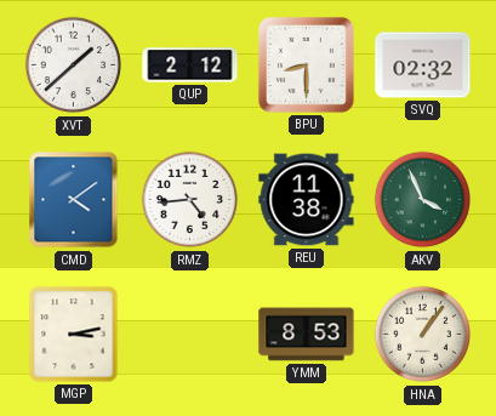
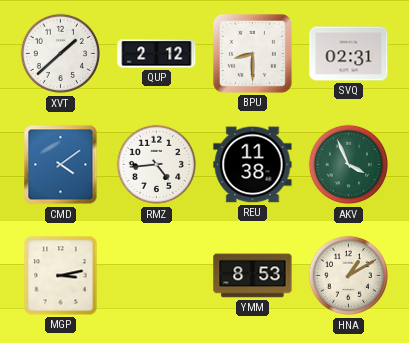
SVQ: 02:32 -> 02:31 (349, 54)
HNA: 1:06 -> 1:10 (348, 276)
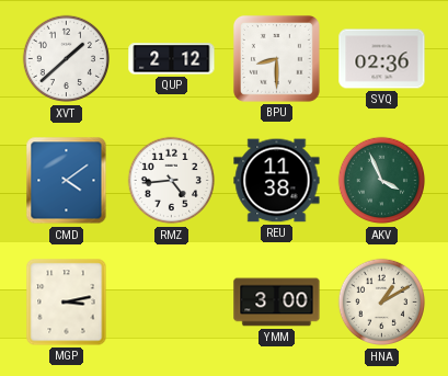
SVQ: 02:31 -> 02:36 (382, 59)
YMM: 8:53 -> 3:00 (277, 303)
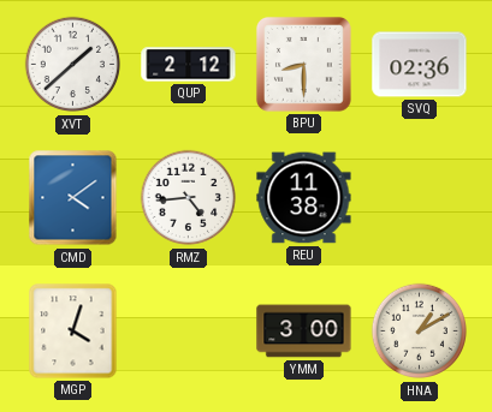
AKV: 3:56 -> none (381, 181)
MGP: 3:13 -> 4:03 (73, 332)
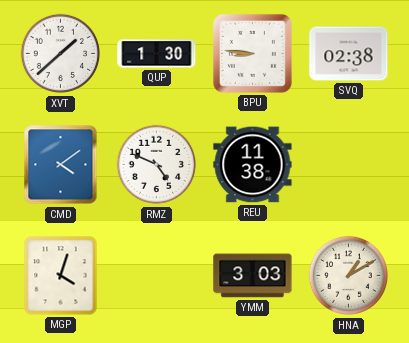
QUP: 2:12 -> 1:30 (157, 54)
BPU: 8:30 -> 8:46 (252, 53)
SVQ: 02:36 -> 02:38 (349, 54)
RMZ: 4:44 -> 4:49 (156, 165)
YMM: 3:00 -> 3:03 (253, 276)
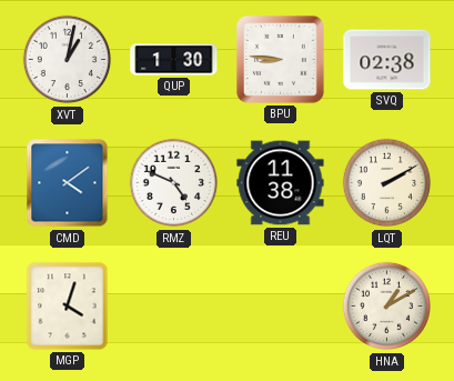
XVT: 1:38 -> 1:02 (67, 60)
LQT: none -> 2:10 (386, 183)
YMM: 3:03 -> none (253, 276)
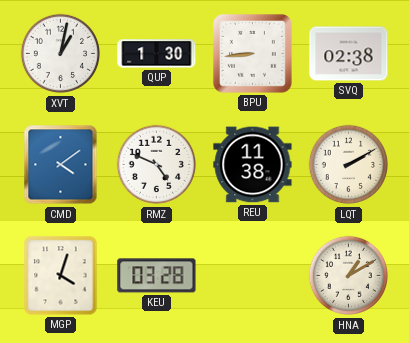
BPU: 8:46 -> 8:44 (252, 53)
KEU: none -> 03:28 (157, 276)
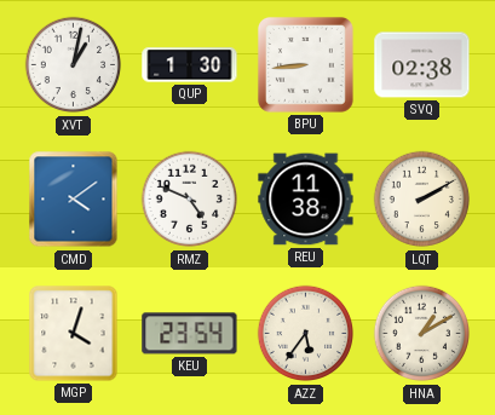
KEU: 03:28 -> 23:54 (190, 334)
AZZ: none -> 5:36 (305, 334)
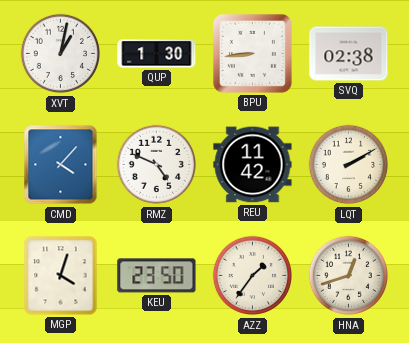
CMD: 4:09 -> 4:07 (61, 165)
REU: 11:38 -> 11:42 (253, 165)
KEU: 23:54 -> 23:50 (157, 276)
AZZ: 5:36 -> 1:36 (252, 276)
HNA: 1:10 -> 12:42 (348, 276)
